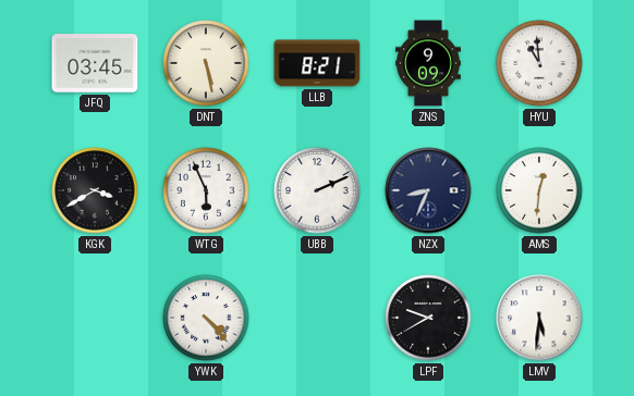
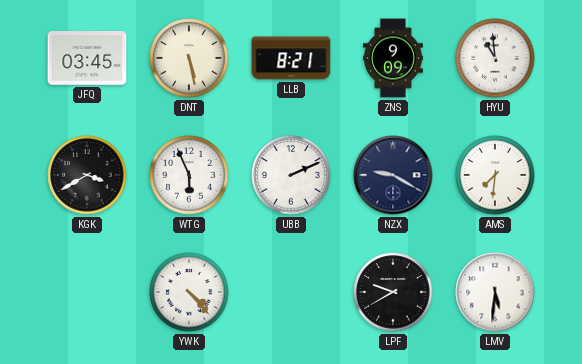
NZX: 8:34 -> 9:20 (393, 175)
AMS: 12:31 -> 7:31 (495, 175)
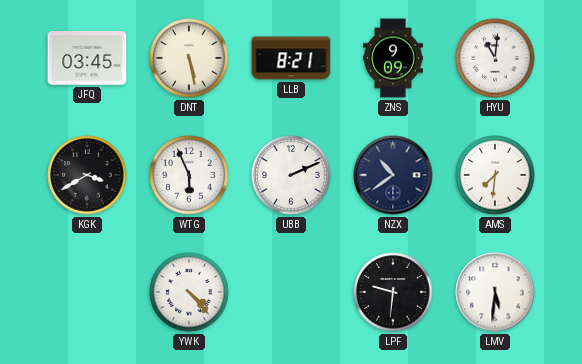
HYU: 10:59 -> 11:01 (495, 58)
NZX: 9:20 -> 10:39 (393, 175)
LPF: 9:40 -> 9:31 (393, 292)
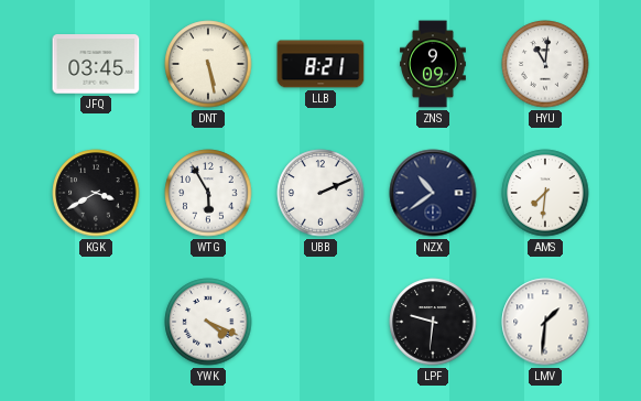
WTG: 5:56 -> 5:55 (208, 193)
YWK: 4:23 -> 4:19 (208, 322)
LMV: 5:31 -> 1:31 (545, 322)
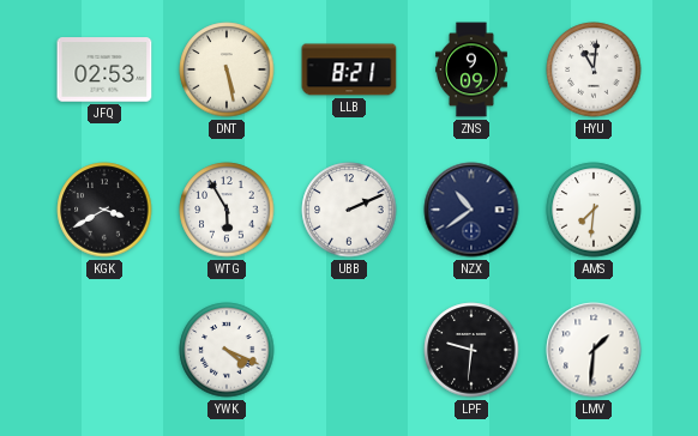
JFQ: 03:45 -> 02:53 (104, 69)
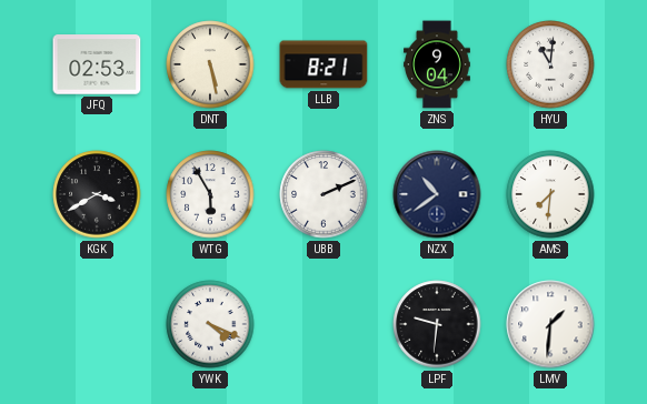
ZNS: 9:09 -> 9:04 (438, 64)
